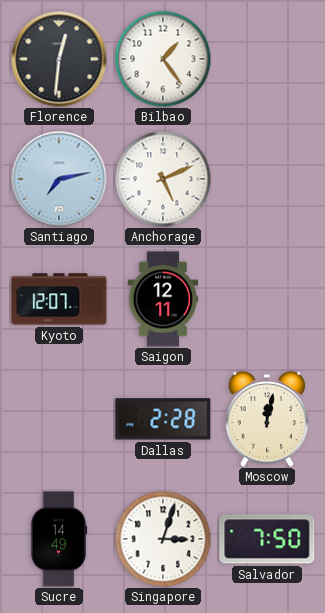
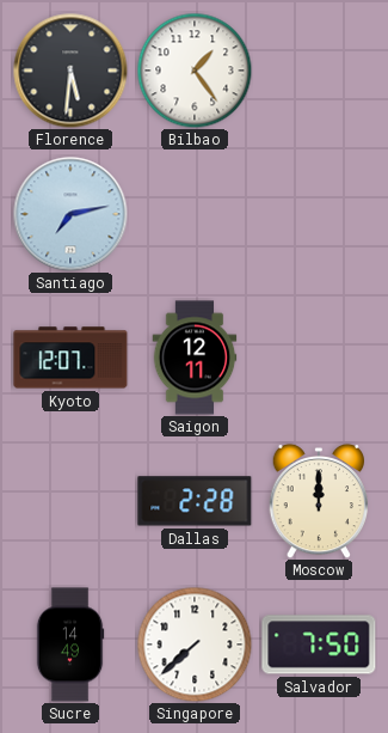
Florence: 12:31 -> 5:31 (70, 71)
Anchorage: 5:11 -> none (163, 179)
Moscow: 12:02 -> 12:00 (319, 501)
Singapore: 3:03 -> 7:38 (195, 645)
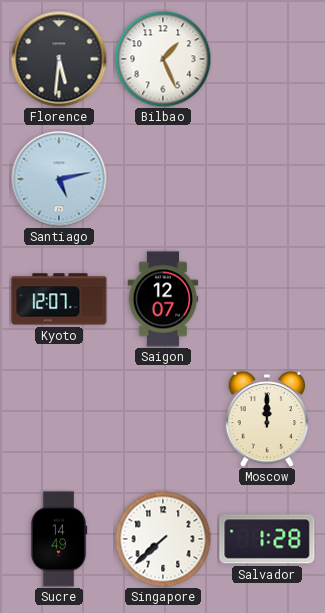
Bilbao: 1:24 -> 1:26 (163, 59)
Santiago: 7:13 -> 5:13 (59, 179)
Saigon: 12:11 -> 12:07 (163, 299)
Dallas: 2:28 -> none (195, 501)
Salvador: 7:50 -> 1:28 (267, 539)
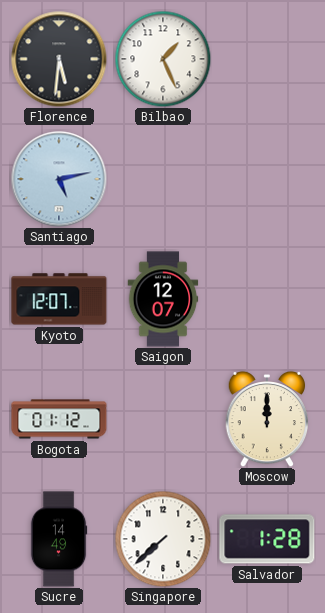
Bogota: none -> 01:12 (59, 419)
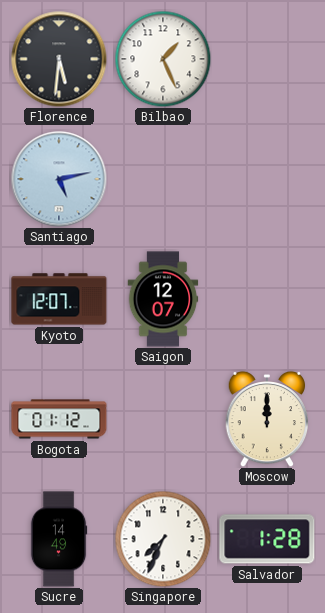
Singapore: 7:38 -> 7:34 (163, 539)
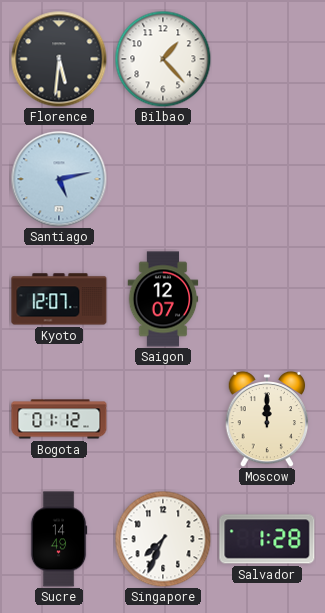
Bilbao: 1:26 -> 1:23 (163, 59)
